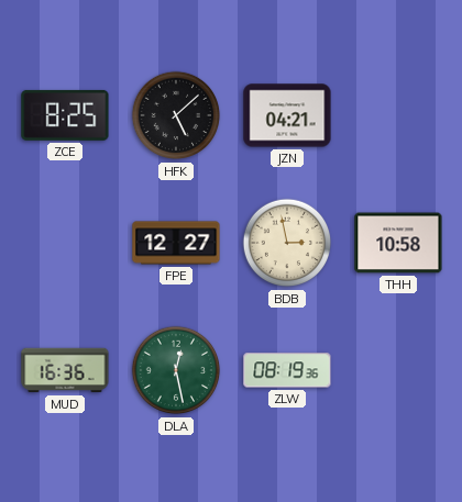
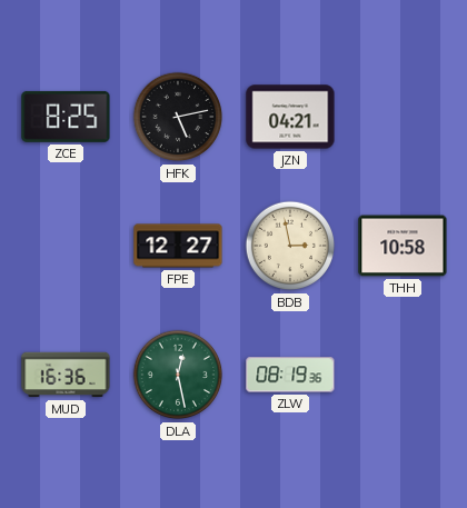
HFK: 5:08 -> 5:13 (178, 117)
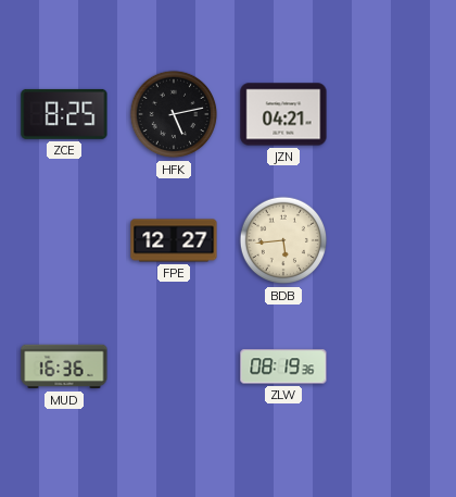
BDB: 2:58 -> 5:44 (283, 240)
THH: 10:58 -> none (403, 246)
DLA: 12:28 -> none (178, 375)
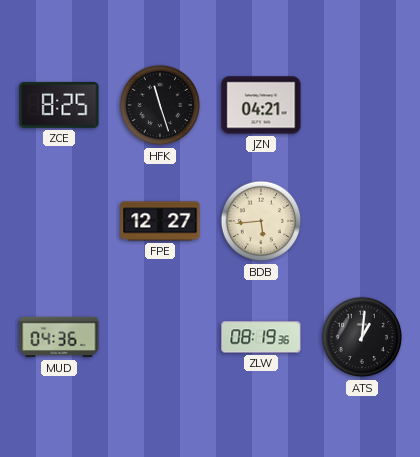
HFK: 5:13 -> 11:27 (160, 105)
MUD: 16:36 -> 04:36 (59, 337)
ATS: none -> 1:01 (362, 337)
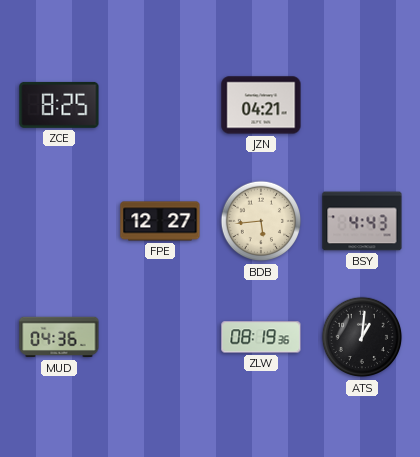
HFK: 11:27 -> none (160, 105)
BSY: none -> 4:43 (362, 221)
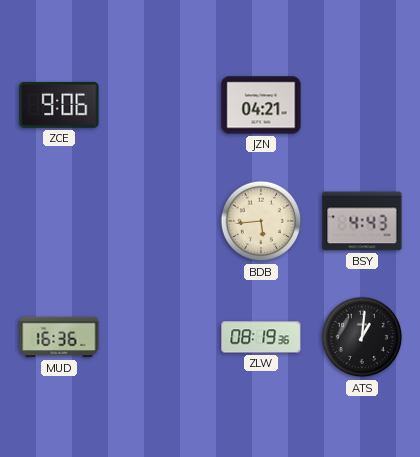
ZCE: 8:25 -> 9:06 (59, 105)
FPE: 12:27 -> none (160, 221)
MUD: 04:36 -> 16:36 (59, 337)
